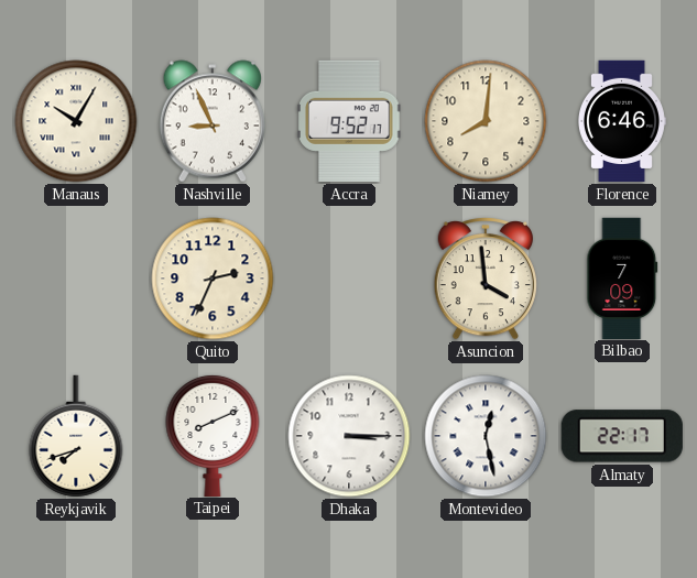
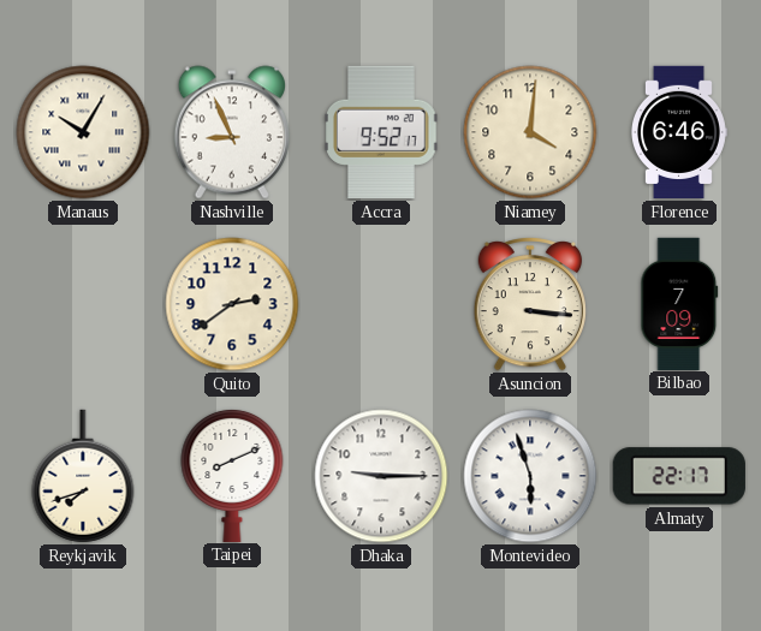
Niamey: 8:01 -> 4:01 (530, 132)
Quito: 2:34 -> 2:39 (232, 304)
Asuncion: 3:59 -> 3:16 (529, 304)
Dhaka: 3:15 -> 9:15 (381, 476)
Montevideo: 12:28 -> 5:57 (530, 476)
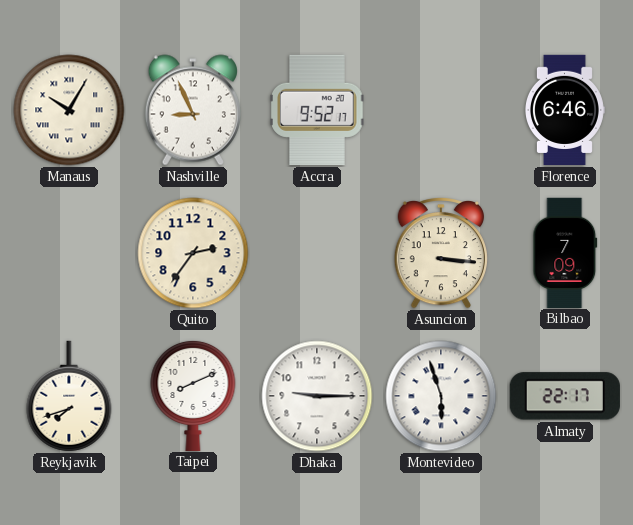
Niamey: 4:01 -> none (530, 132)
Quito: 2:39 -> 2:36 (193, 253)
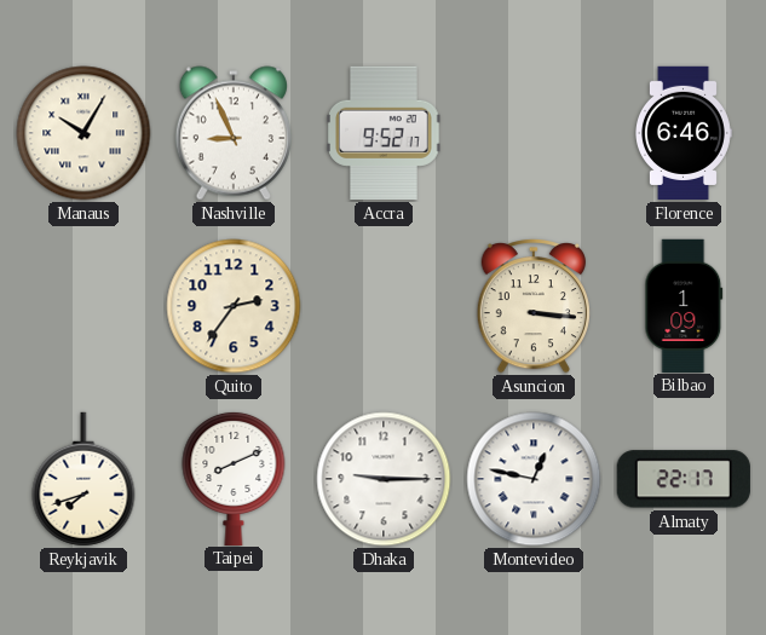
Bilbao: 7:09 -> 1:09 (684, 305)
Montevideo: 5:57 -> 12:47 (534, 479)
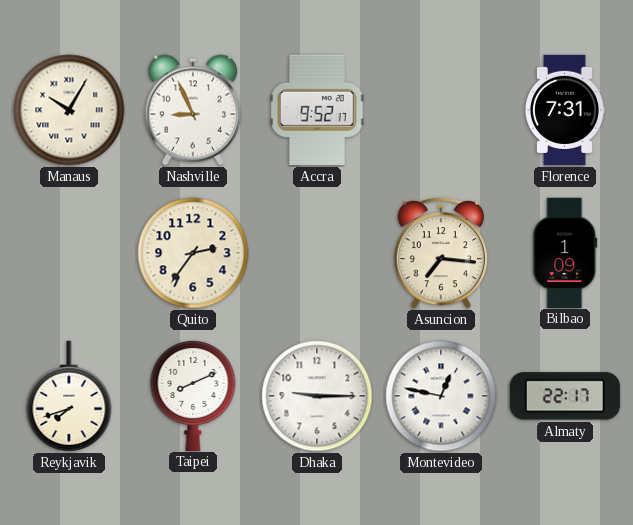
Florence: 6:46 -> 7:31 (565, 110)
Asuncion: 3:16 -> 7:16 (440, 253)
